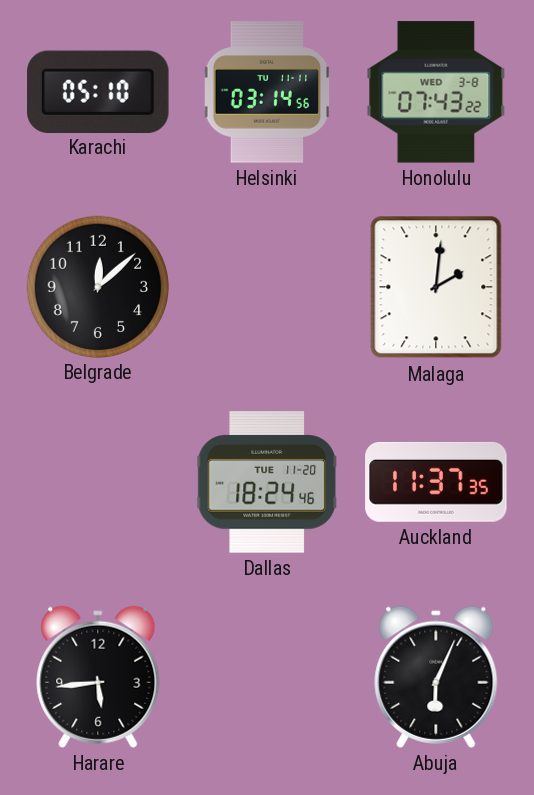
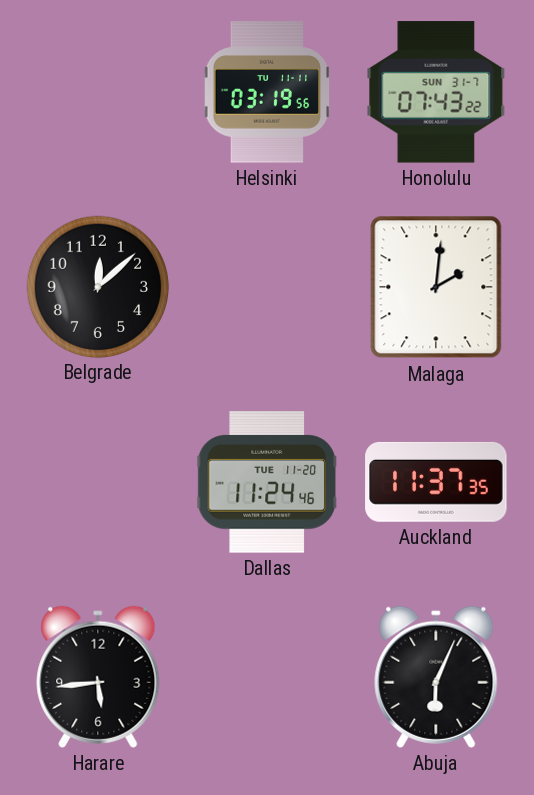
Karachi: 05:10 -> none (98, 91)
Helsinki: 03:14 -> 03:19 (267, 92)
Honolulu date: WED 3-8 -> SUN 31-7 (436, 92)
Dallas: 18:24 -> 11:24 (267, 482)
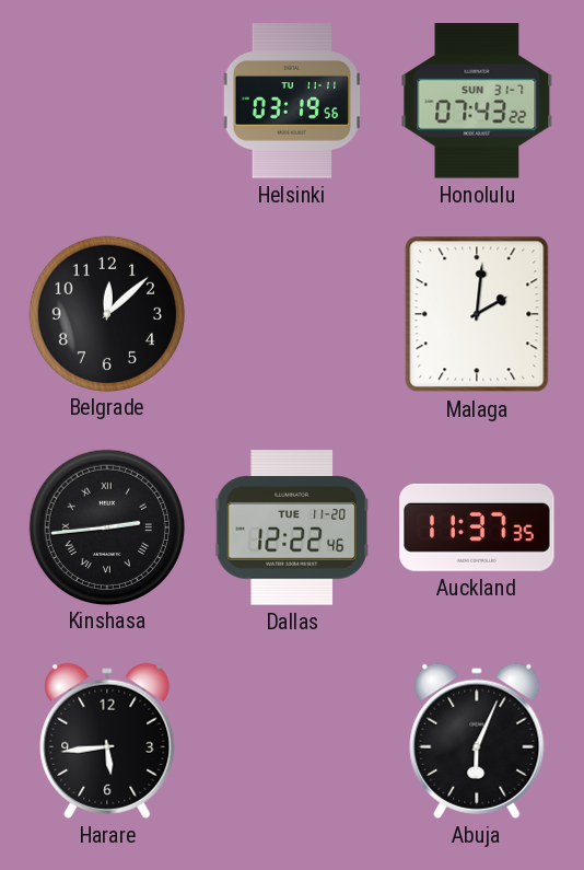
Kinshasa: none -> 2:44 (106, 526)
Dallas: 11:24 -> 12:22 (292, 527)
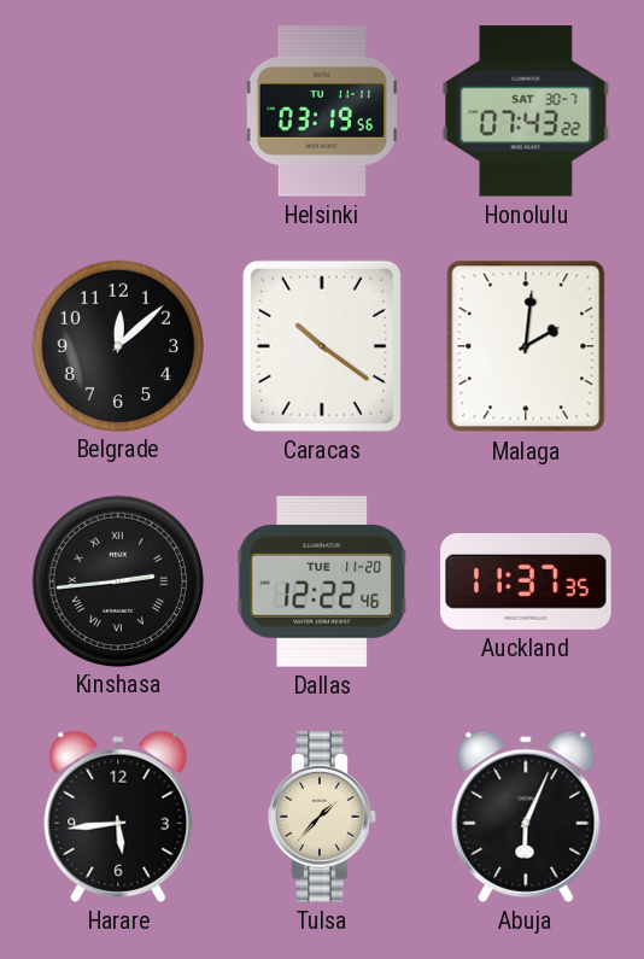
Honolulu date: SUN 31-7 -> SAT 30-7 (526, 111)
Caracas: none -> 10:21 (322, 346)
Tulsa: none -> 1:37 (322, 817)
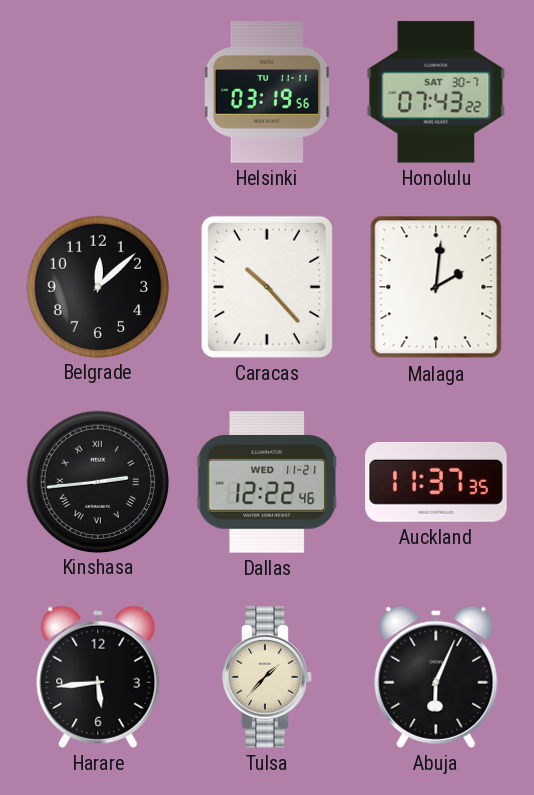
Caracas: 10:21 -> 10:23 (267, 287)
Dallas date: TUE 11-20 -> WED 11-21 (267, 482)
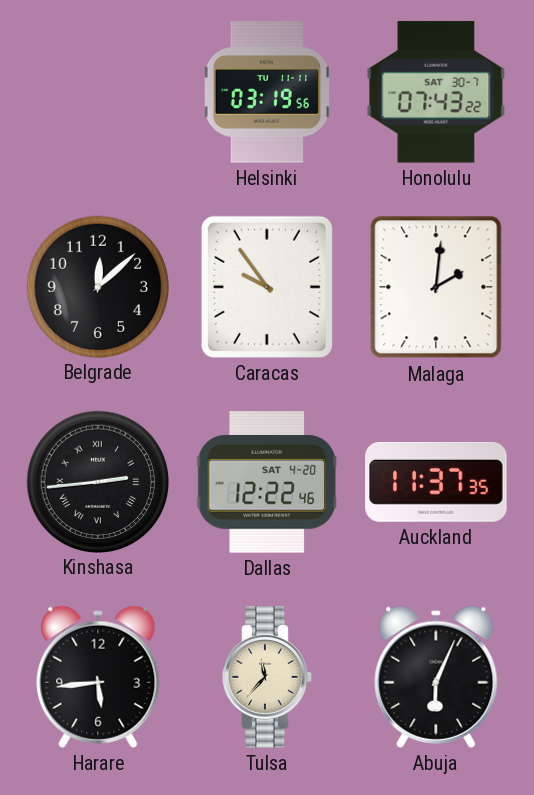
Caracas: 10:23 -> 9:54 (267, 287)
Dallas date: WED 11-21 -> SAT 4-20 (267, 482)
Tulsa: 1:37 -> 11:37 (267, 677)
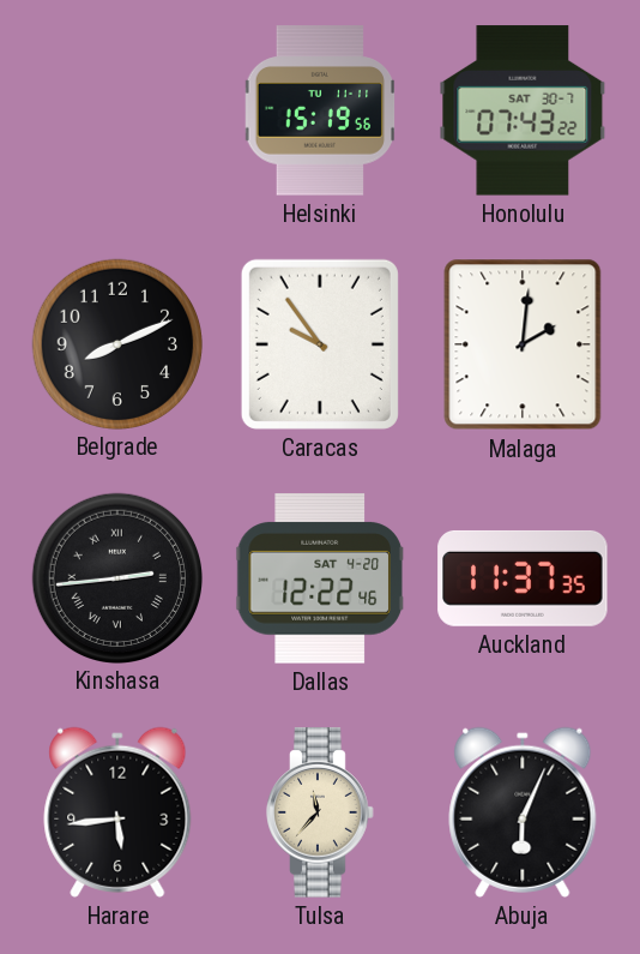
Helsinki: 03:19 -> 15:19 (320, 110)
Belgrade: 12:08 -> 8:11 (116, 343)
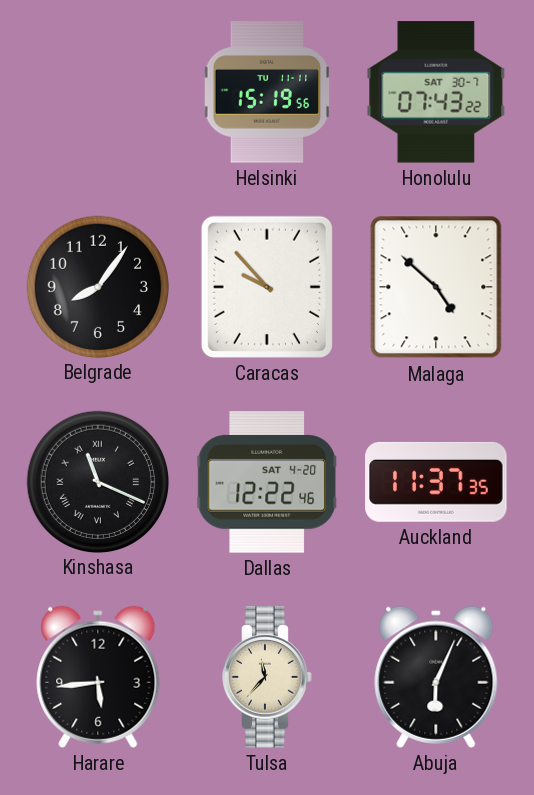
Belgrade: 8:11 -> 8:06 (97, 286)
Caracas: 9:54 -> 9:53 (267, 287)
Malaga: 2:01 -> 4:52 (436, 287)
Kinshasa: 2:44 -> 11:19 (97, 481)
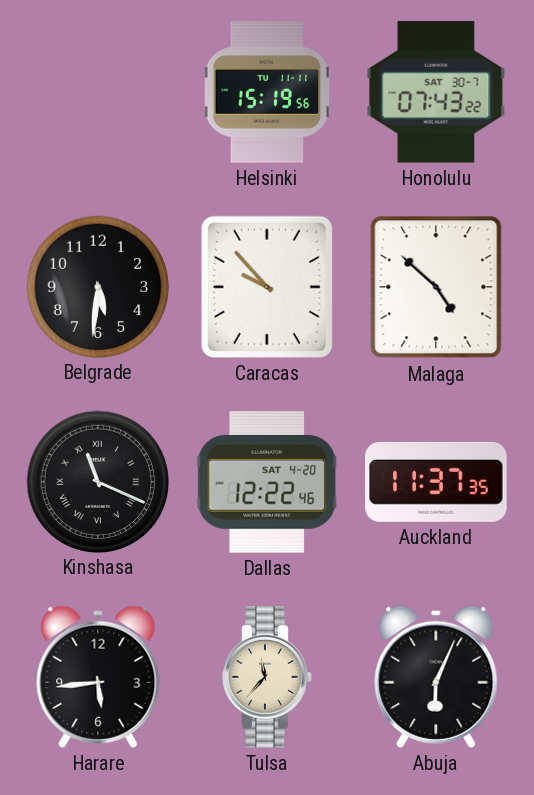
Belgrade: 8:06 -> 5:31 (97, 286)
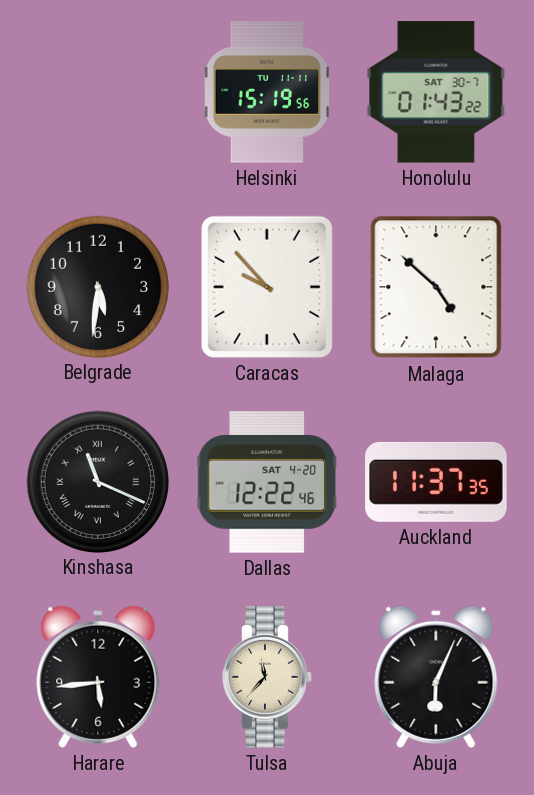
Honolulu: 07:43 -> 01:43 (436, 92)
